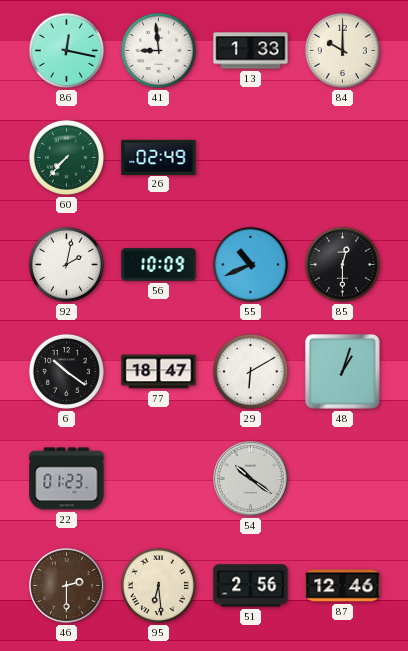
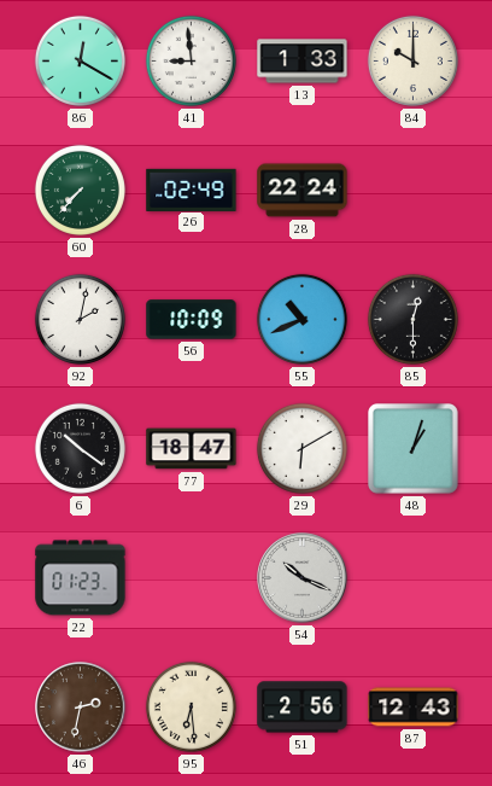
86: 12:17 -> 12:20 (80, 60)
28: none -> 22:24 (303, 191)
54: 10:21 -> 10:19 (303, 578)
46: 2:30 -> 2:32 (81, 708)
87: 12:46 -> 12:43 (414, 708)
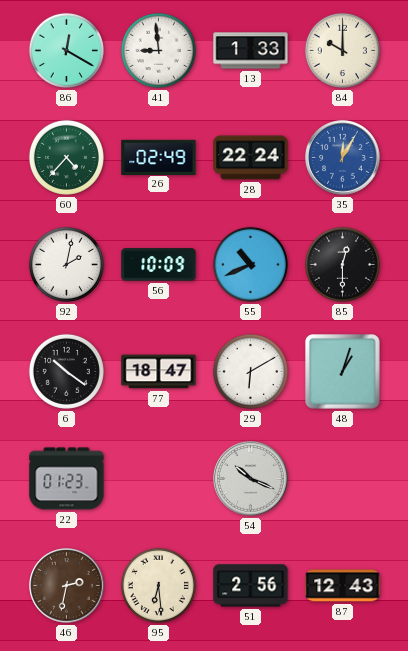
60: 7:37 -> 4:37 (66, 157)
35: none -> 12:05 (343, 158)
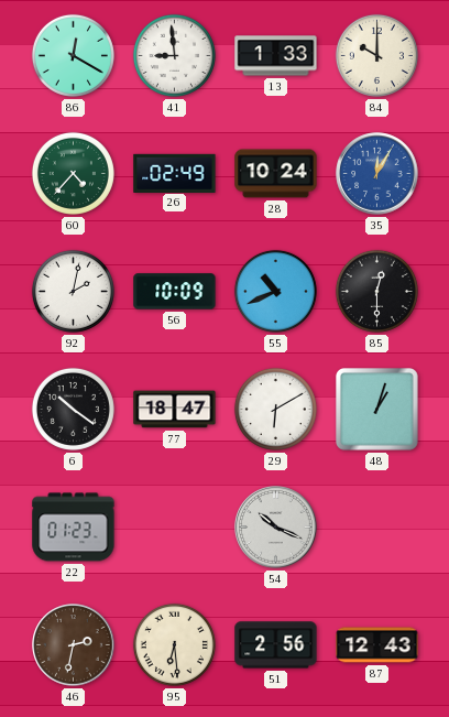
28: 22:24 -> 10:24 (276, 174)
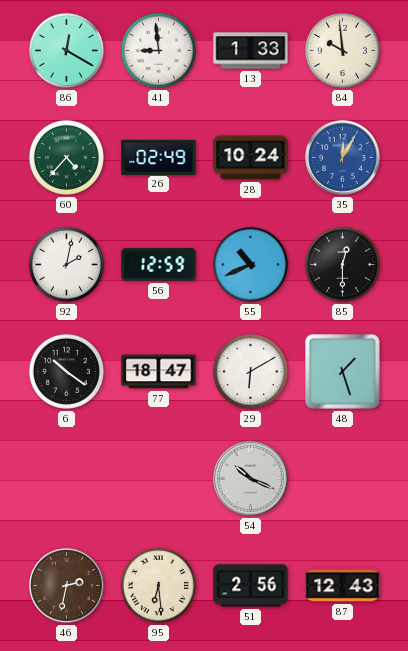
84: 10:00 -> 9:59 (342, 50)
56: 10:09 -> 12:59 (159, 265)
48: 1:03 -> 1:27 (343, 372)
22: 01:23 -> none (74, 528)
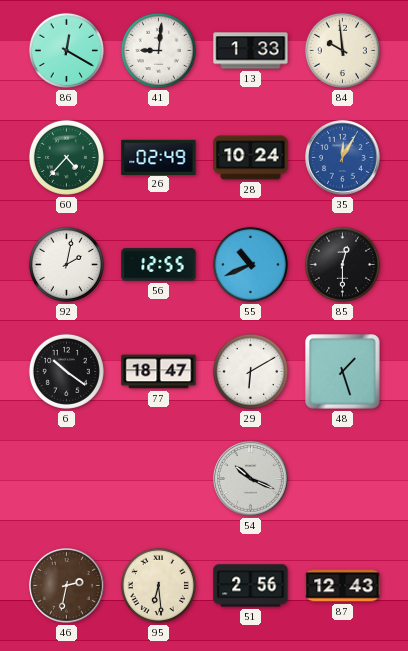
41: 8:59 -> 9:01 (158, 50)
56: 12:59 -> 12:55 (159, 265)
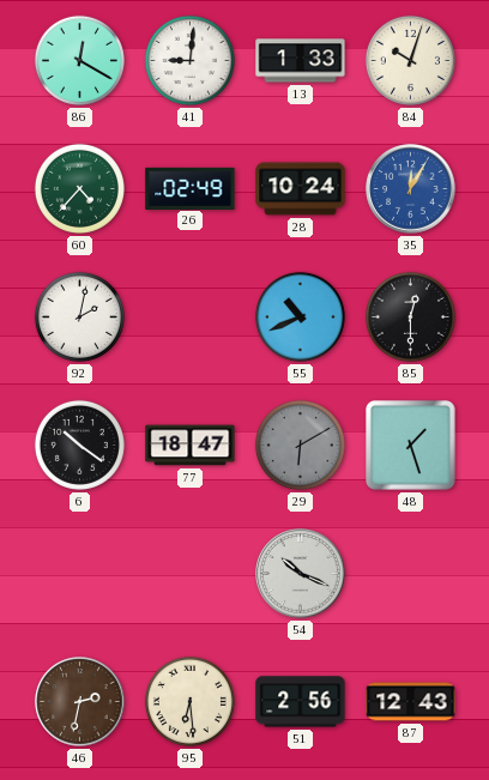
84: 9:59 -> 10:03 (410, 60)
56: 12:55 -> none (159, 265)
29 dial: white -> grey (300, 445)
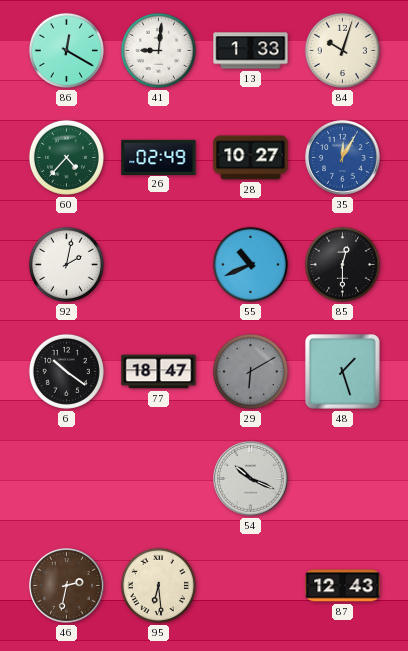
28: 10:24 -> 10:27 (251, 158)
51: 2:56 -> none (301, 702)
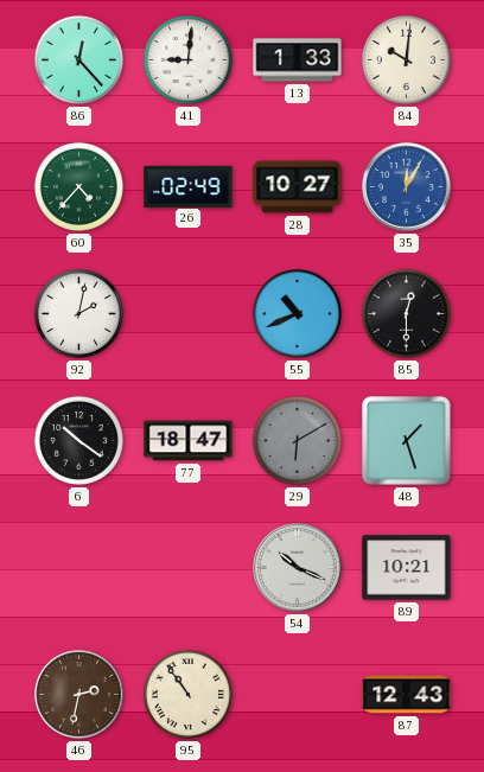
86: 12:20 -> 12:23 (78, 59)
84: 10:03 -> 10:01 (406, 59)
89: none -> 10:21 (407, 568)
95: 6:29 -> 10:54 (187, 694)
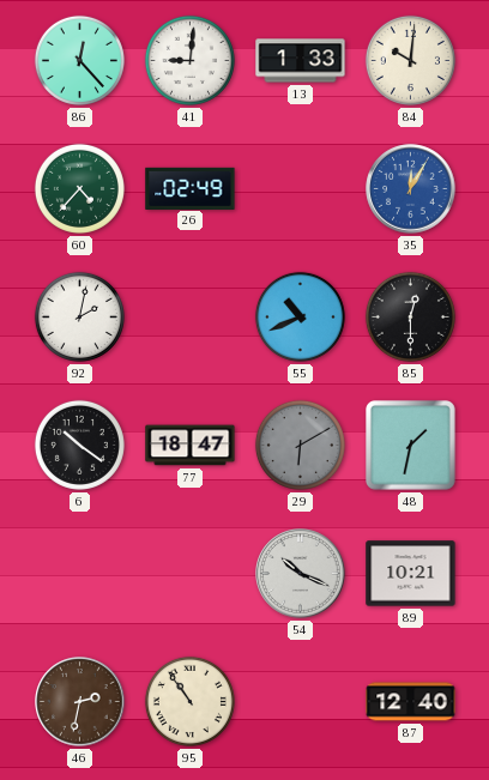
28: 10:27 -> none (298, 187)
48: 1:27 -> 1:32 (411, 446)
87: 12:43 -> 12:40 (411, 702)
